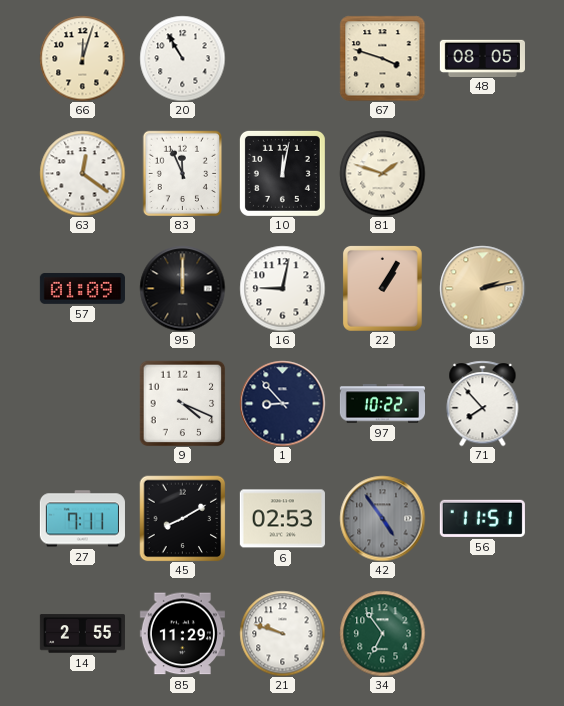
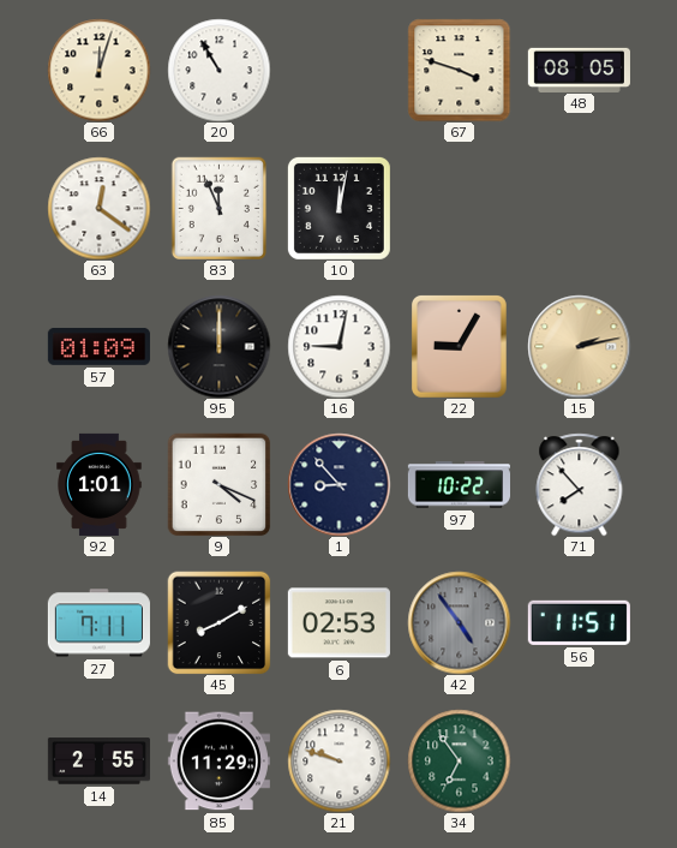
81: 1:48 -> none (382, 173)
22: 1:05 -> 9:05 (459, 346)
92: none -> 1:01 (100, 484)
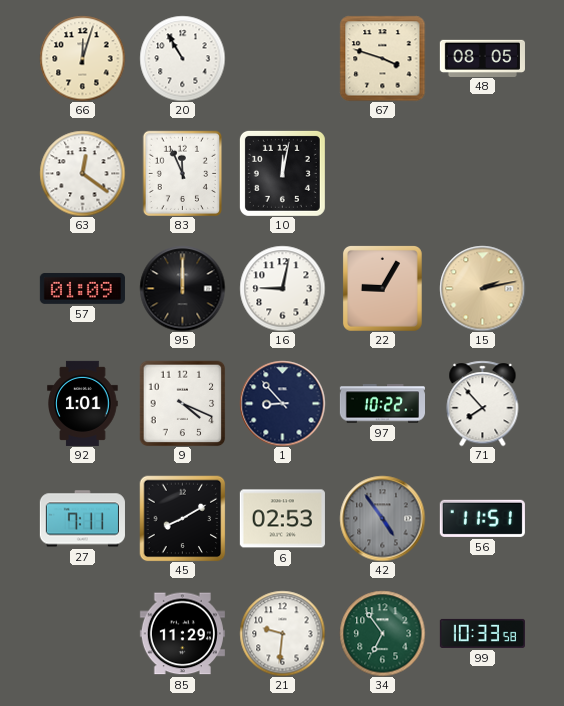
14: 2:55 -> none (98, 762)
21: 9:48 -> 9:31 (282, 633)
99: none -> 10:33 (482, 633)
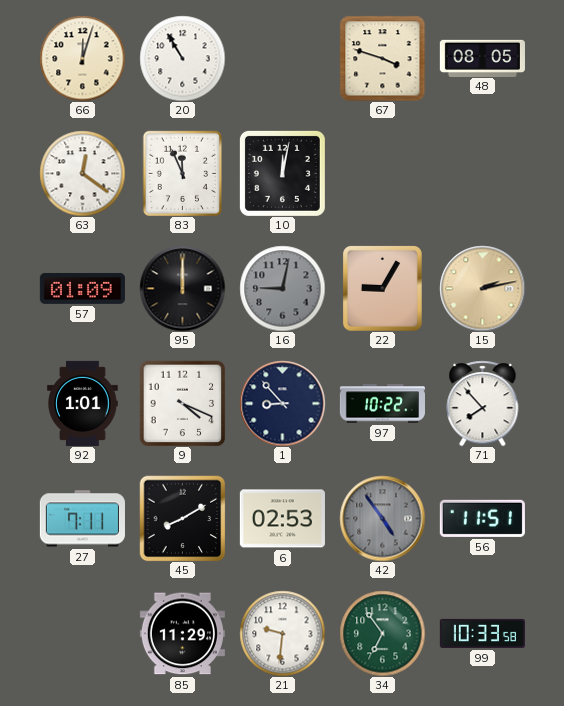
16 dial: white -> grey (282, 288)
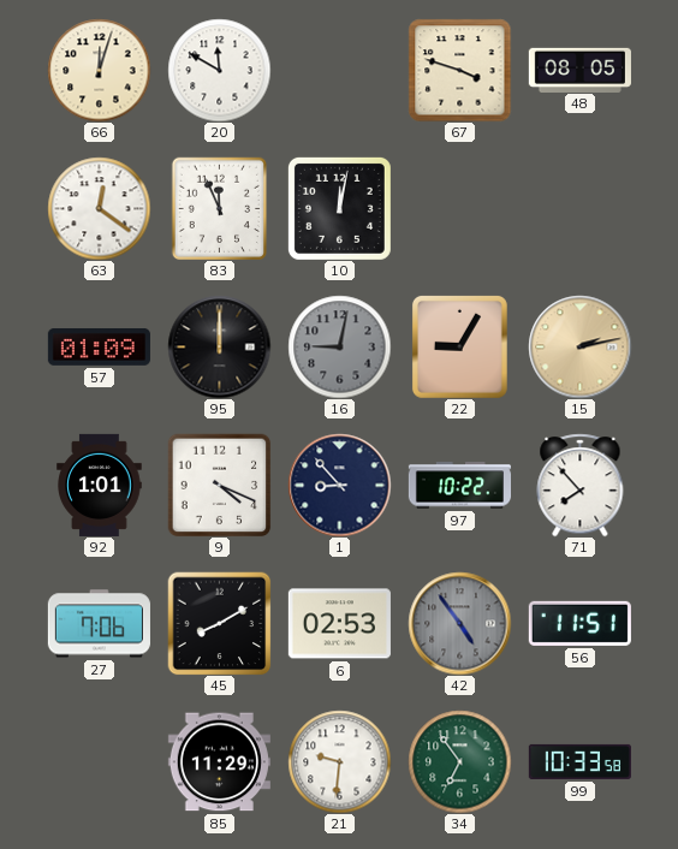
20: 10:55 -> 11:50 (219, 70)
27: 7:11 -> 7:06 (99, 624)
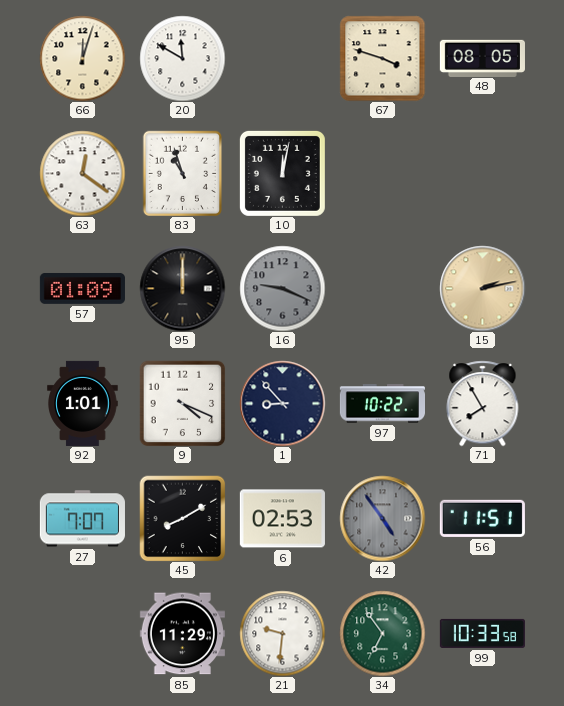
83: 11:56 -> 10:57 (182, 173)
16: 9:02 -> 9:19 (282, 288)
22: 9:05 -> none (459, 346)
71: 7:53 -> 7:55 (483, 403)
27: 7:06 -> 7:07 (82, 519)
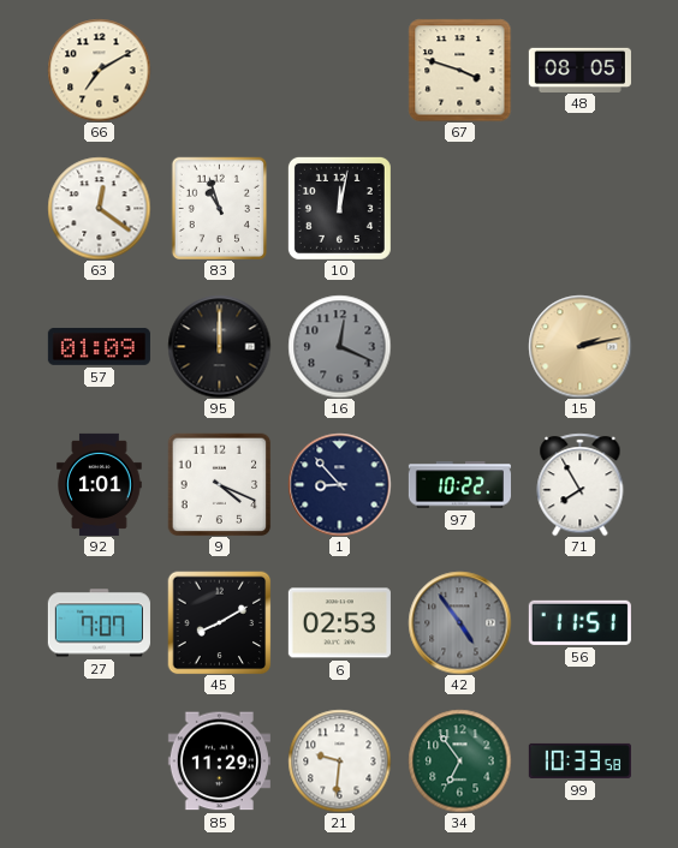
66: 12:03 -> 7:10 (99, 70)
20: 11:50 -> none (182, 58)
16: 9:19 -> 12:19 (339, 346)
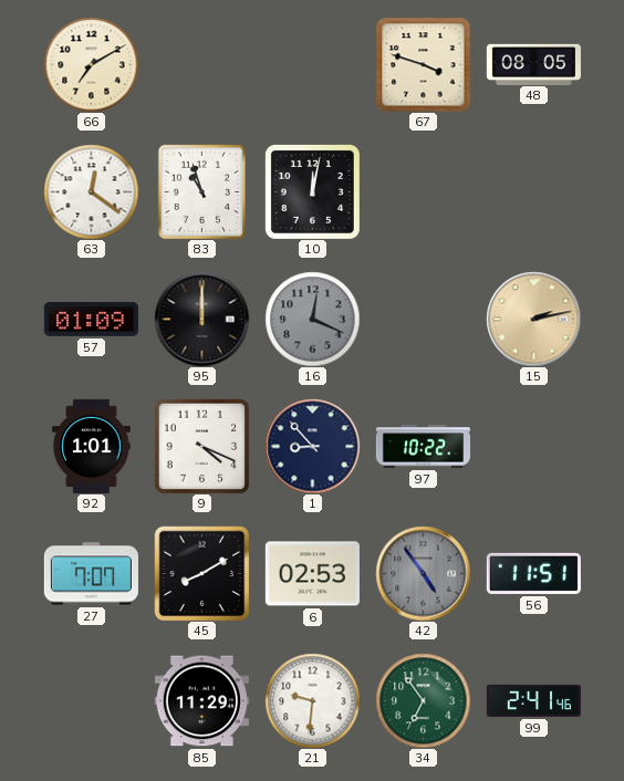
71: 7:55 -> none (581, 484)
99: 10:33 -> 2:41 (533, 700)
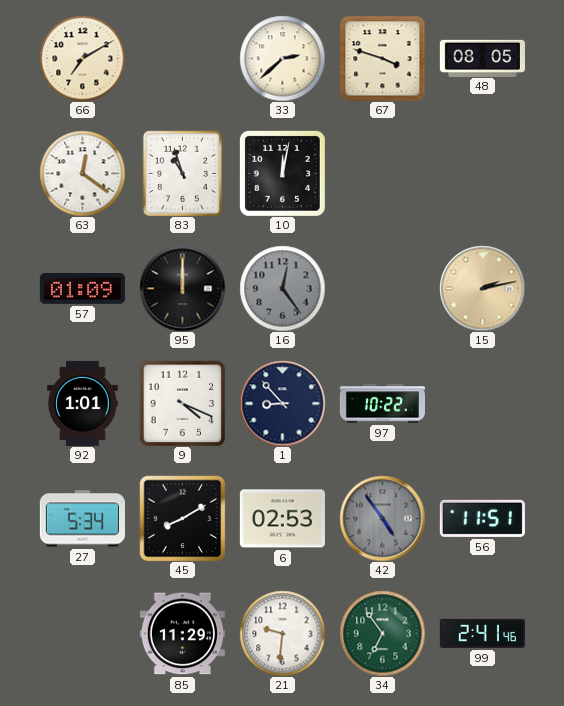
33: none -> 2:38 (282, 58)
16: 12:19 -> 12:24 (282, 288)
27: 7:07 -> 5:34 (82, 519)
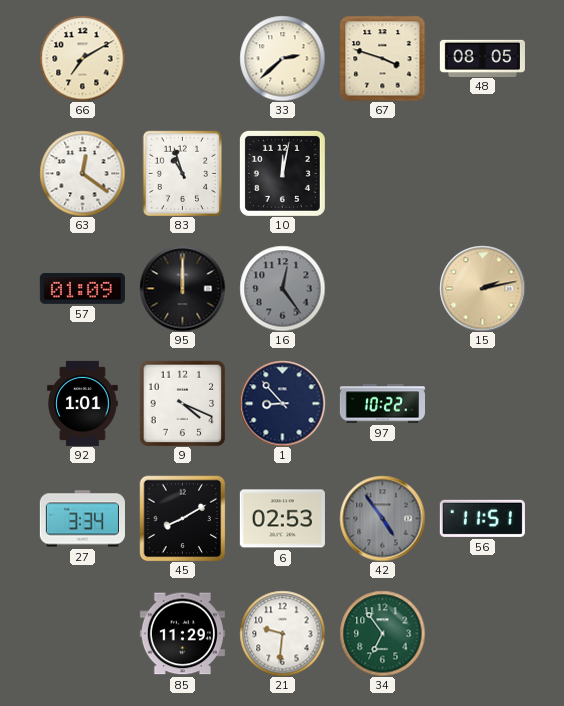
27: 5:34 -> 3:34 (82, 519)
99: 2:41 -> none (482, 633)
